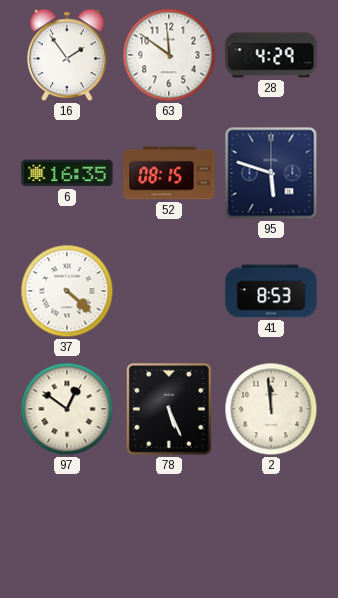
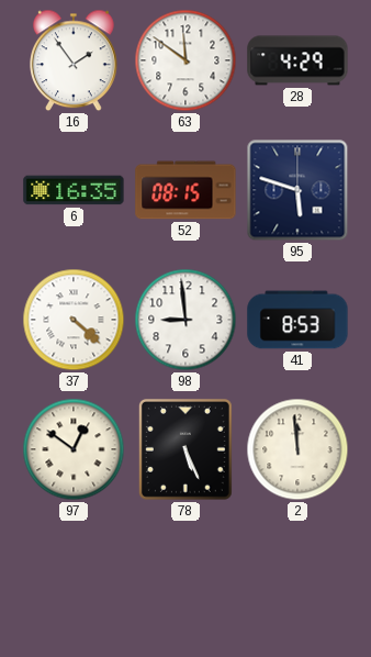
98: none -> 8:59 (185, 320)
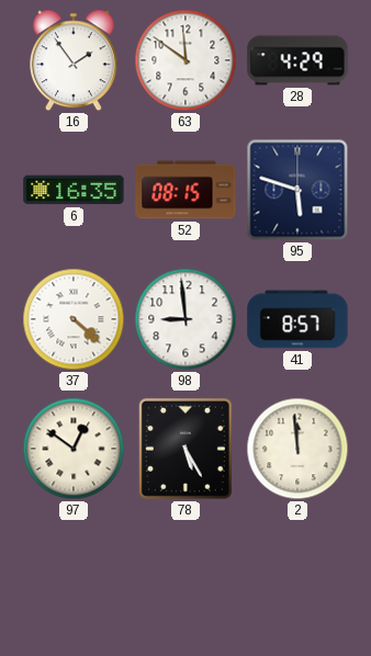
41: 8:53 -> 8:57 (297, 319)
78: 5:26 -> 5:25 (185, 449)
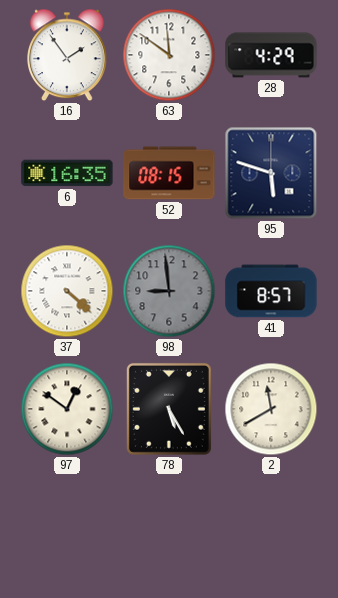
98 dial: white -> grey (169, 291)
2: 11:59 -> 11:40 (271, 409)
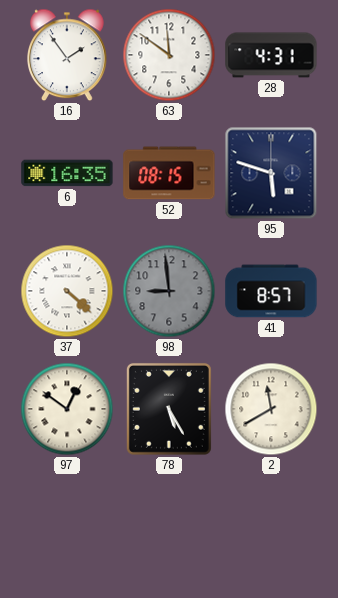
28: 4:29 -> 4:31 (271, 55)
